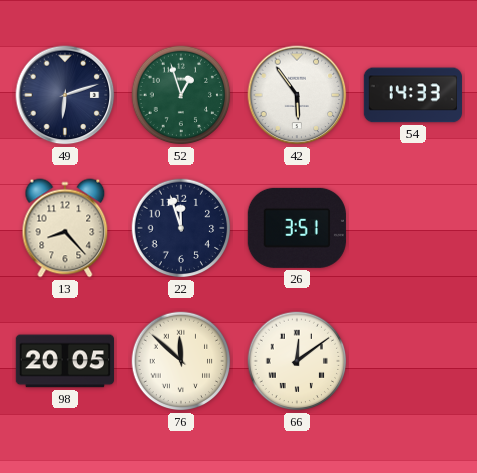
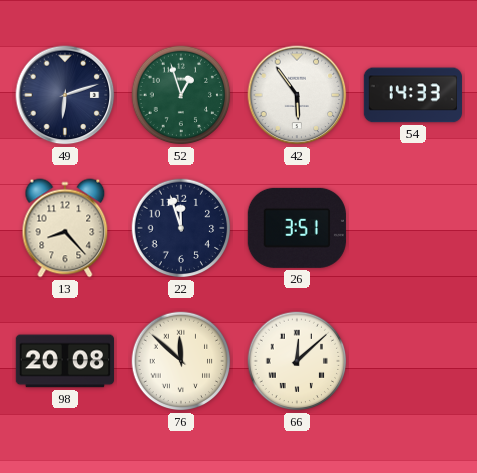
98: 20:05 -> 20:08 (64, 361)
66: 12:09 -> 12:08 (297, 361)
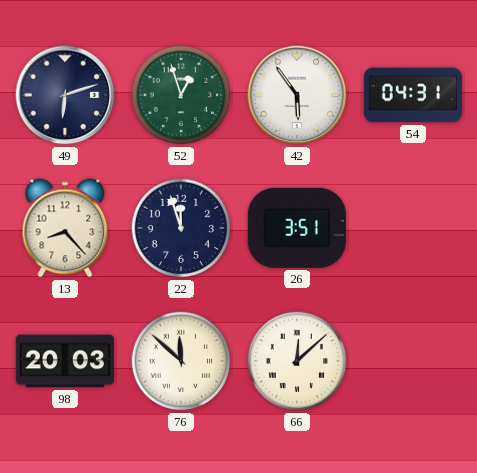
54: 14:33 -> 04:31 (413, 95)
98: 20:08 -> 20:03 (64, 361)
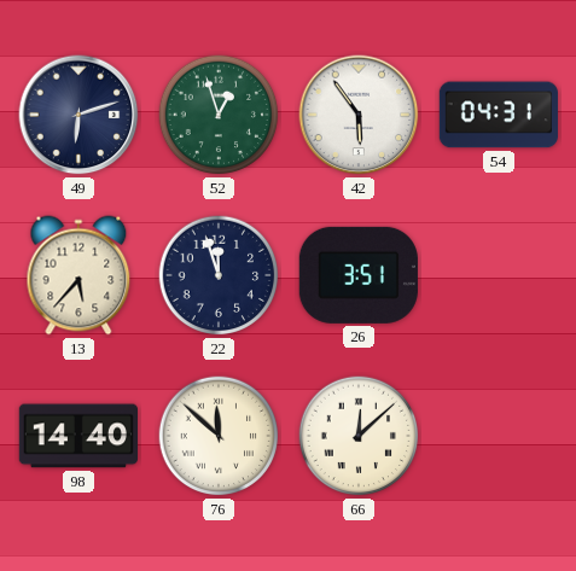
13: 8:23 -> 5:37 (78, 275)
98: 20:03 -> 14:40 (77, 436)
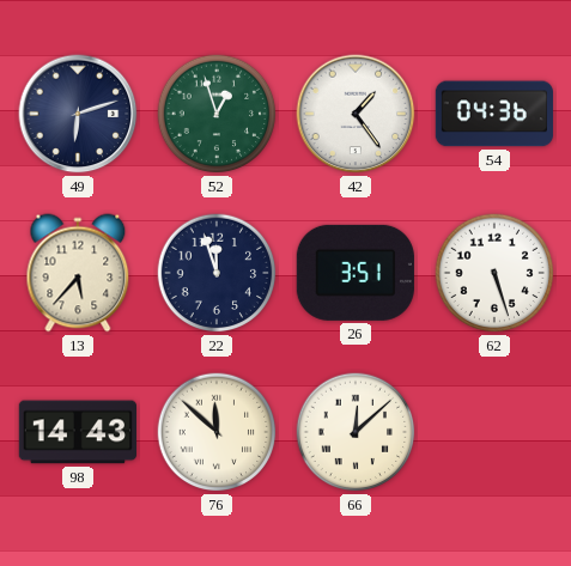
42: 5:54 -> 1:24 (356, 114)
54: 04:31 -> 04:36 (494, 114)
62: none -> 5:27 (494, 273)
98: 14:40 -> 14:43 (77, 432)
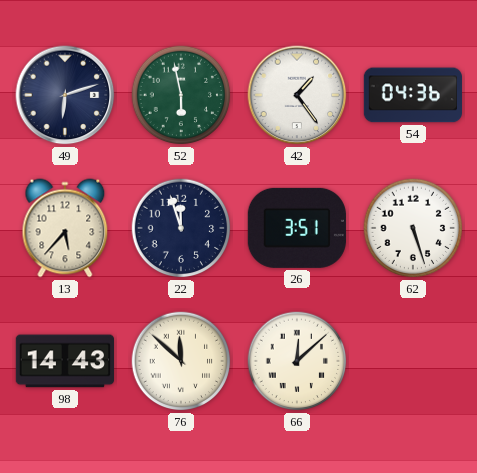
52: 12:57 -> 5:58 (181, 95)
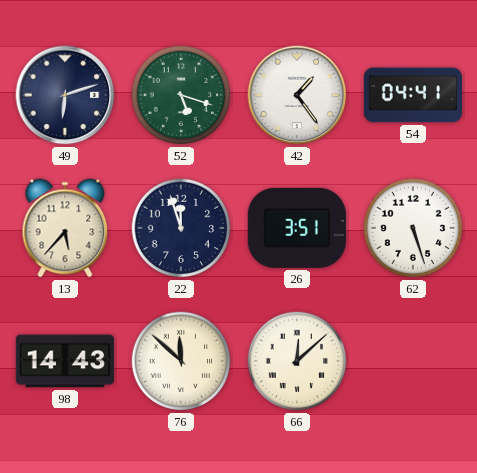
52: 5:58 -> 5:18 (181, 95)
54: 04:36 -> 04:41 (413, 95)
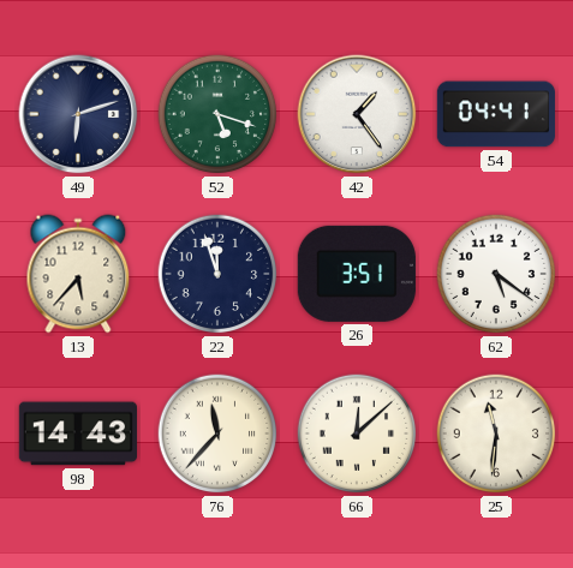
62: 5:27 -> 5:21 (496, 274)
76: 11:52 -> 11:37 (217, 434)
25: none -> 11:31 (496, 434)
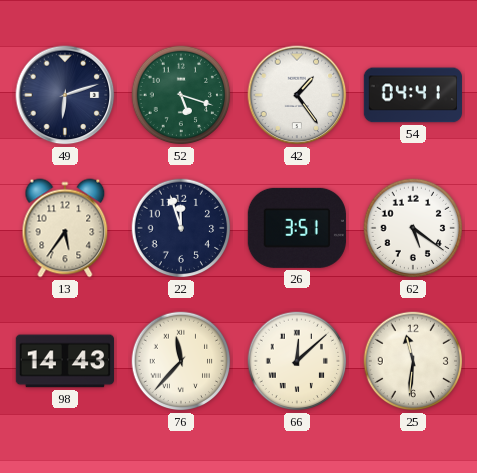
13: 5:37 -> 5:36 (65, 228)
